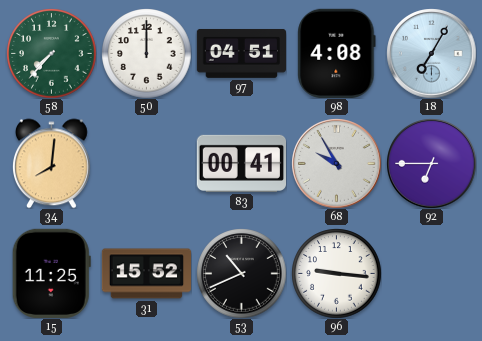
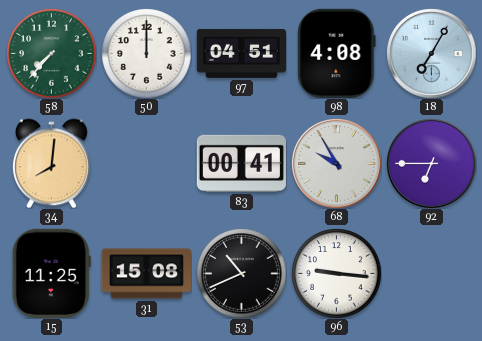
31: 15:52 -> 15:08 (146, 274)
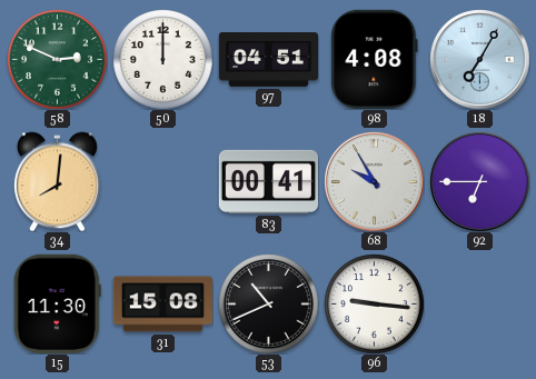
58: 7:37 -> 2:49 (57, 59)
15: 11:25 -> 11:30 (57, 303)
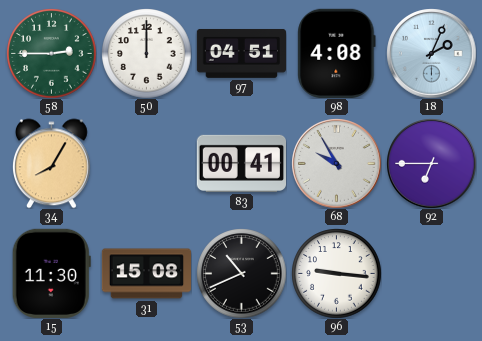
58: 2:49 -> 2:45 (51, 53)
18: 7:05 -> 2:04 (431, 53)
34: 8:01 -> 8:05 (51, 163)
